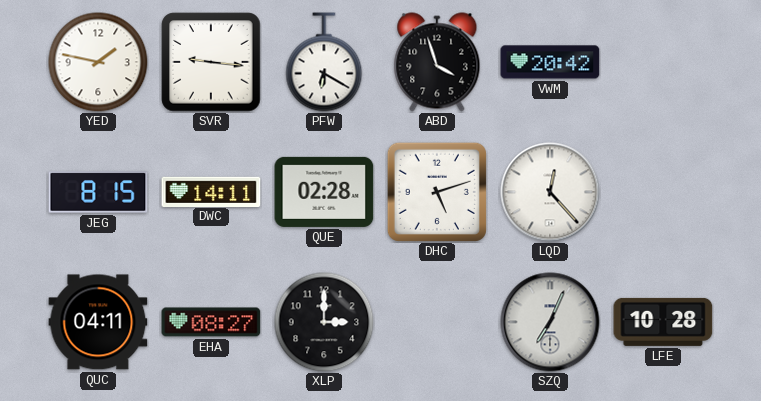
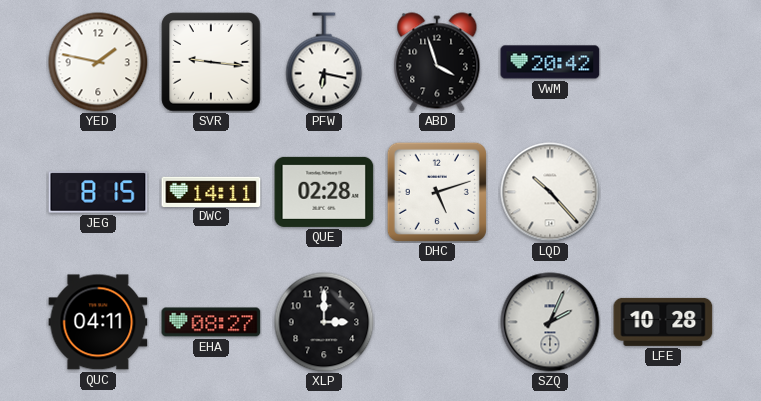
PFW: 6:20 -> 6:17 (324, 62)
LQD: 12:23 -> 10:23 (550, 192)
SZQ: 7:04 -> 2:04 (550, 322)
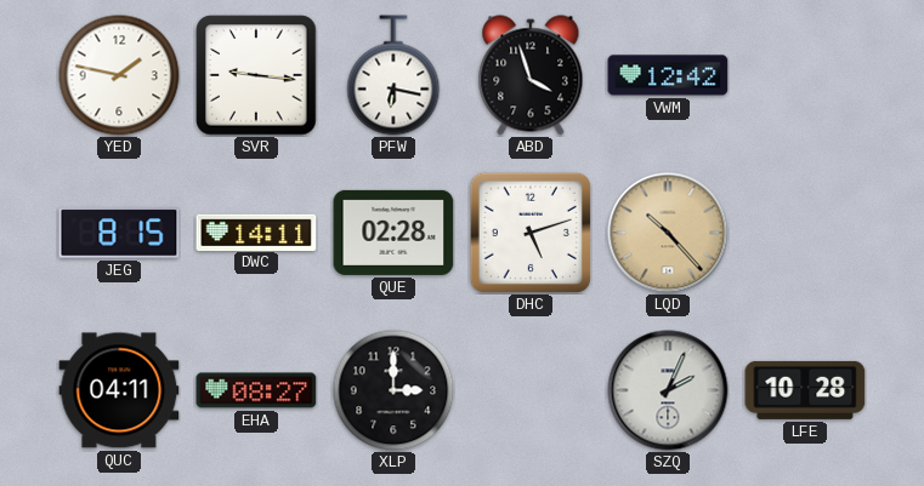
VWM: 20:42 -> 12:42 (668, 75)
LQD dial: white -> champagne (668, 233)
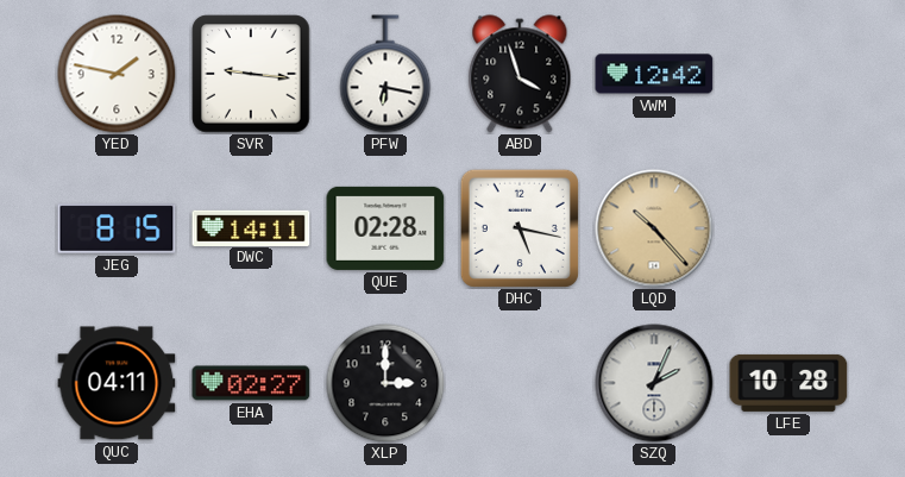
DHC: 5:12 -> 5:17 (520, 228)
EHA: 08:27 -> 02:27 (251, 383)
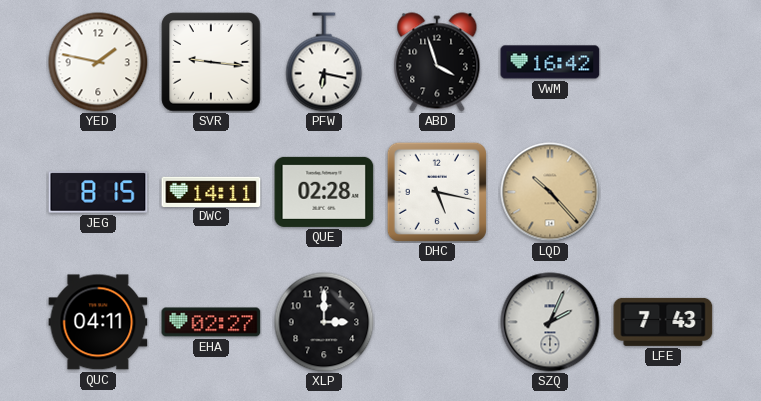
VWM: 12:42 -> 16:42 (550, 62)
LFE: 10:28 -> 7:43 (663, 322)
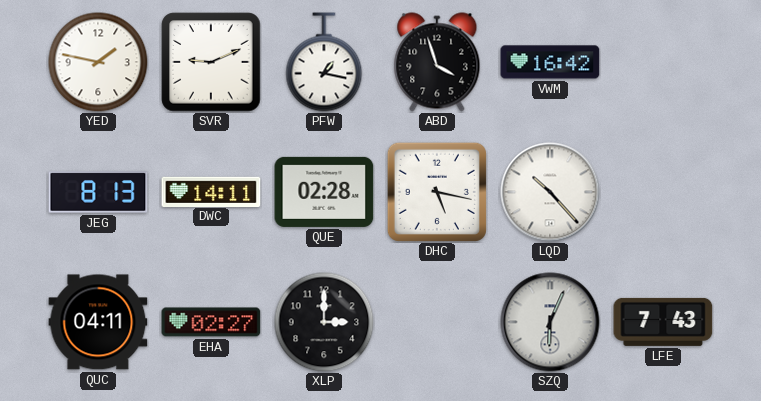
SVR: 9:16 -> 9:11 (211, 62)
PFW: 6:17 -> 1:17 (324, 62)
JEG: 8:15 -> 8:13 (98, 192)
LQD dial: champagne -> white (550, 192)
SZQ: 2:04 -> 6:04 (550, 322)
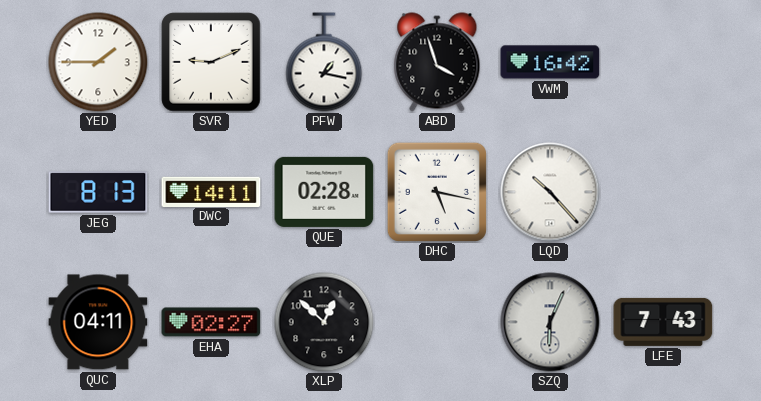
YED: 1:47 -> 1:45 (98, 62)
XLP: 3:00 -> 12:52 (324, 322)
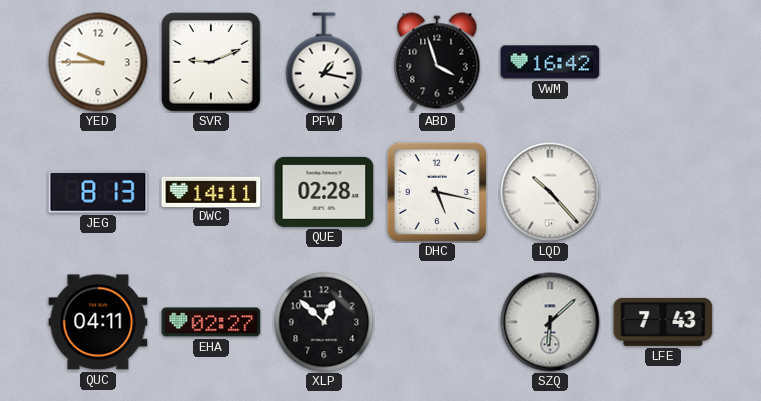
YED: 1:45 -> 9:45 (98, 62)
SZQ: 6:04 -> 6:08 (550, 322)
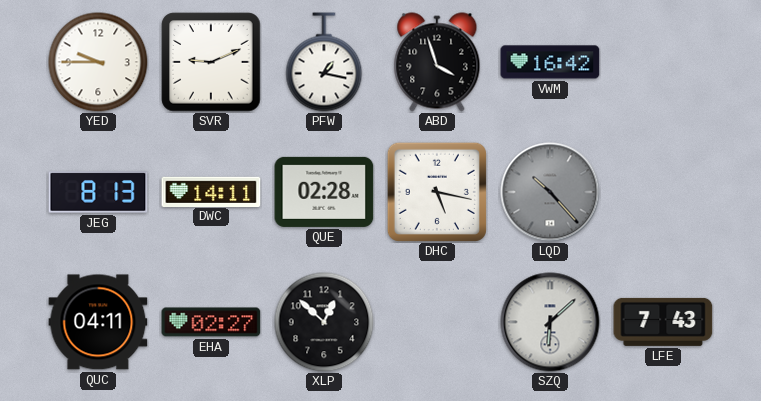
LQD dial: white -> grey (550, 192)
